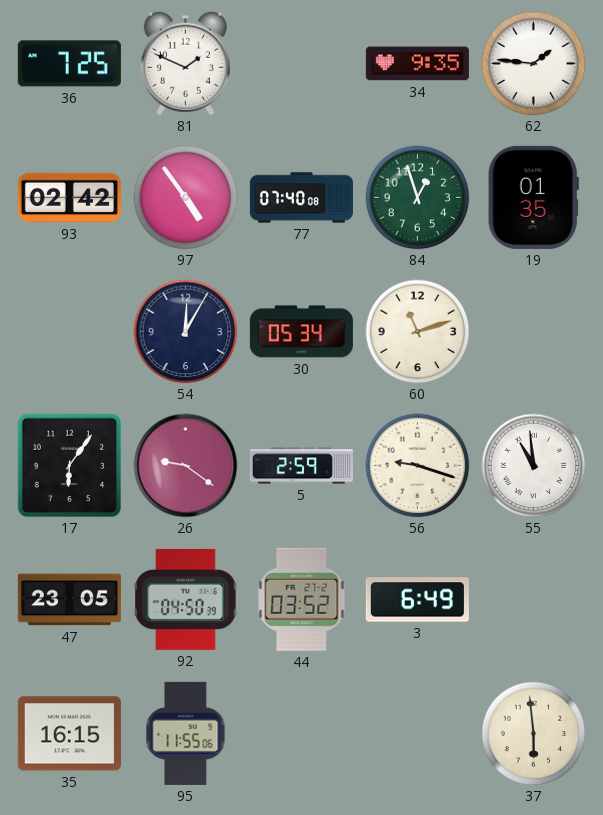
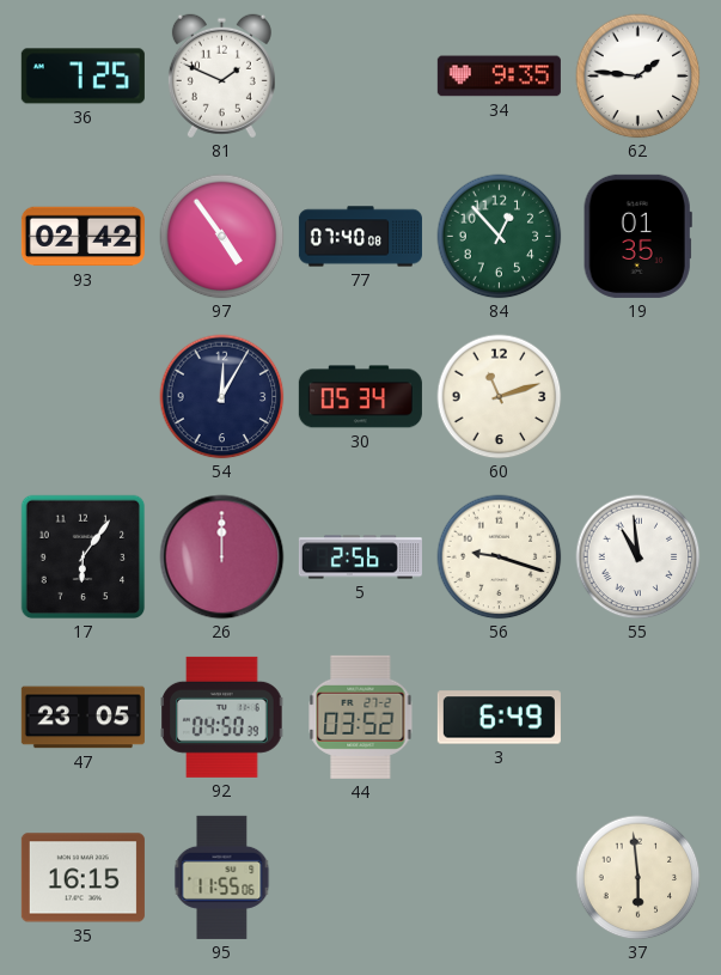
84: 12:57 -> 12:53 (500, 237)
26: 9:21 -> 12:00 (222, 557)
5: 2:59 -> 2:56 (360, 557)
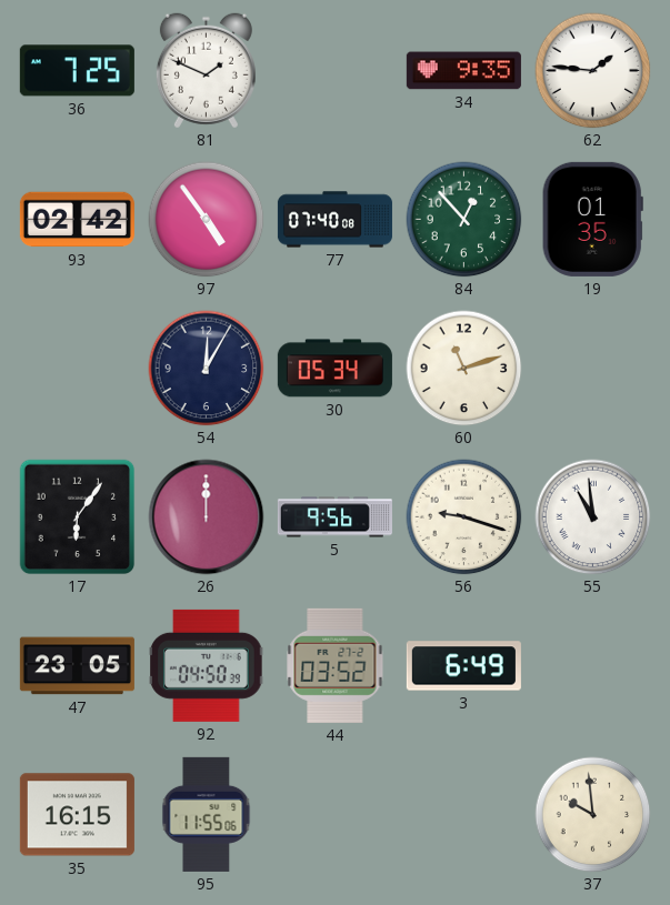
5: 2:56 -> 9:56 (334, 517)
37: 5:59 -> 9:59 (593, 815)
